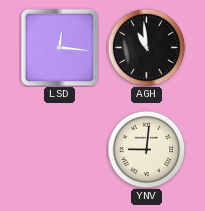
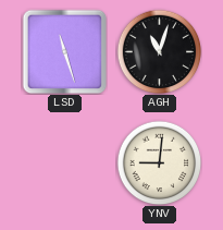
LSD: 12:16 -> 11:27 (64, 51)
AGH: 10:59 -> 11:03 (159, 51)
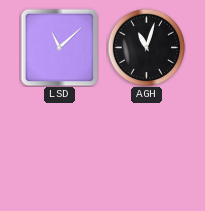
LSD: 11:27 -> 11:08 (59, 47)
YNV: 9:01 -> none (159, 162)
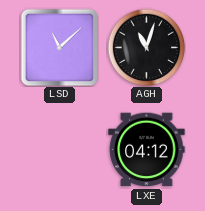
LXE: none -> 04:12 (147, 150)
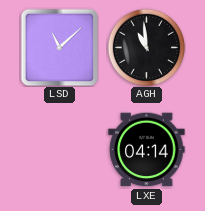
AGH: 11:03 -> 10:59 (146, 47)
LXE: 04:12 -> 04:14 (147, 150)
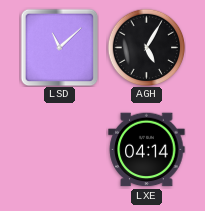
AGH: 10:59 -> 5:05 (146, 47)
